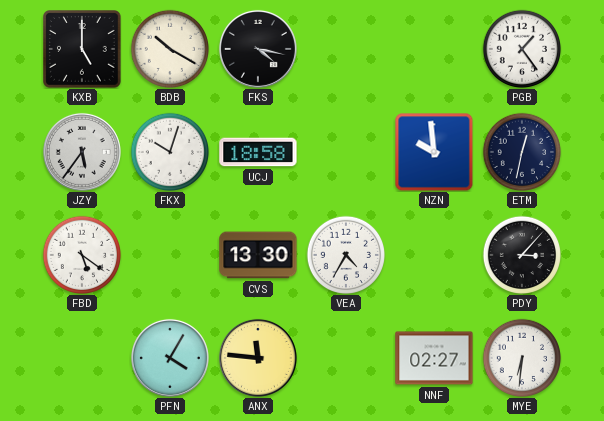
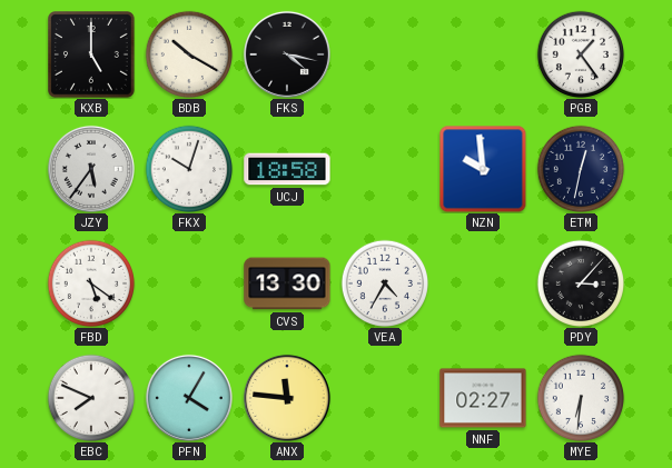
EBC: none -> 7:49 (91, 398)
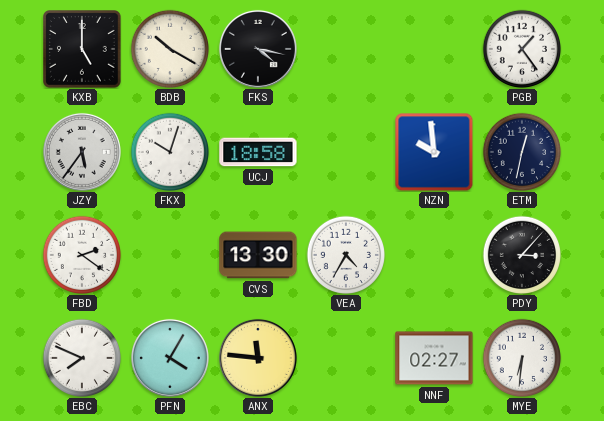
FBD: 5:21 -> 2:21 (82, 255)
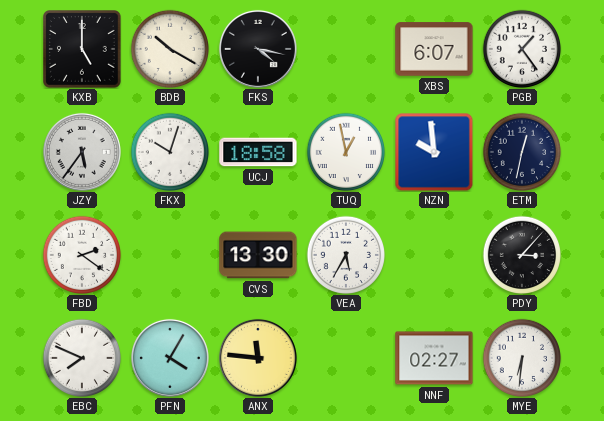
XBS: none -> 6:07 (434, 49)
TUQ: none -> 12:58 (346, 152)
VEA: 4:35 -> 5:35 (346, 255)
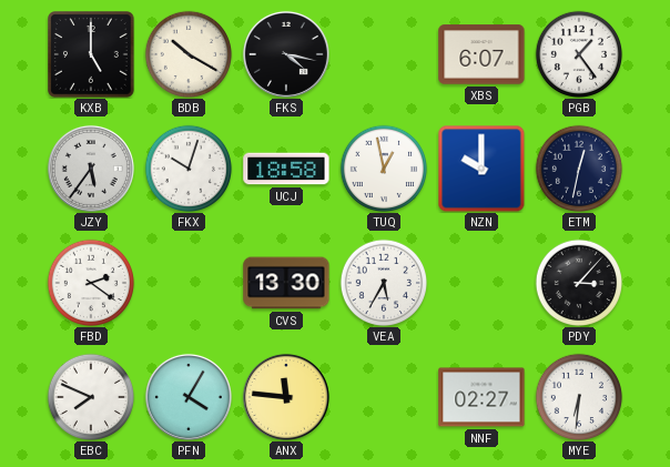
NZN: 9:59 -> 10:00 (481, 169)
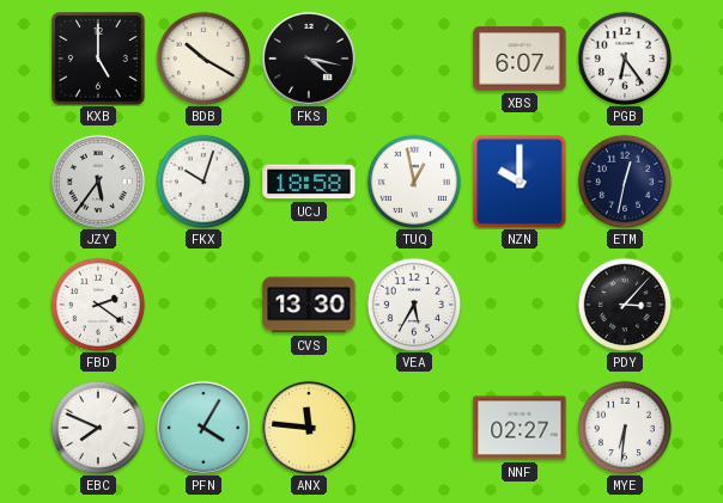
PGB: 1:24 -> 6:24 (625, 59)
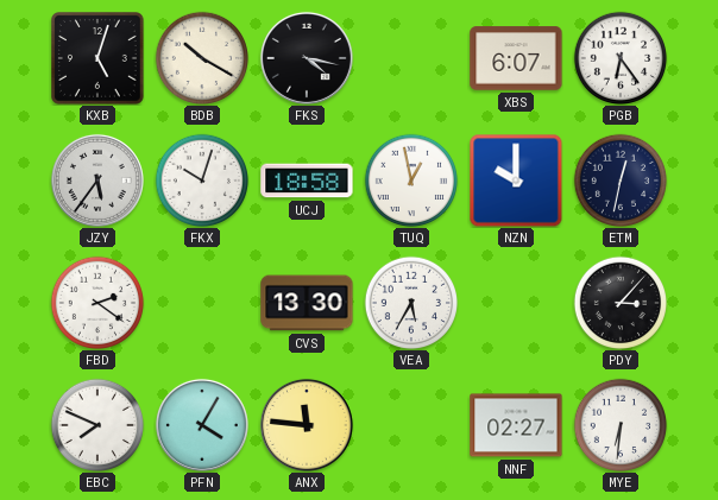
KXB: 5:00 -> 5:03 (99, 59)
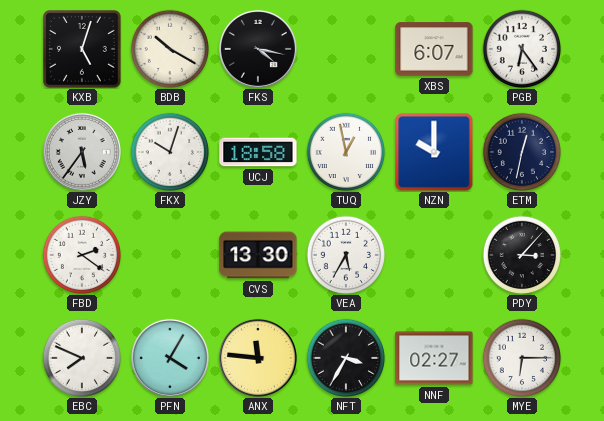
NFT: none -> 3:35 (346, 358)
MYE: 6:31 -> 6:15 (522, 358)
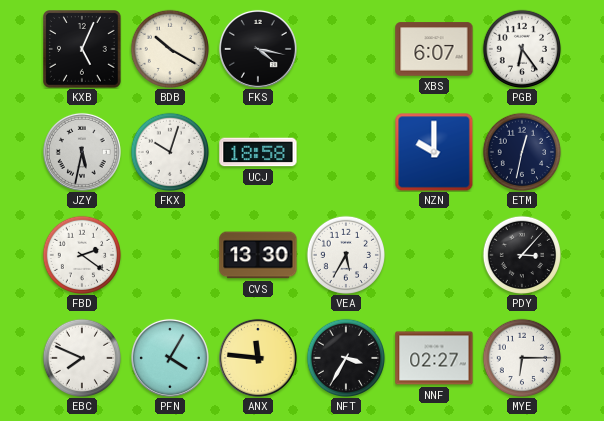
KXB: 5:03 -> 5:04 (83, 50)
JZY: 5:36 -> 5:32 (82, 152)
TUQ: 12:58 -> none (346, 152)
